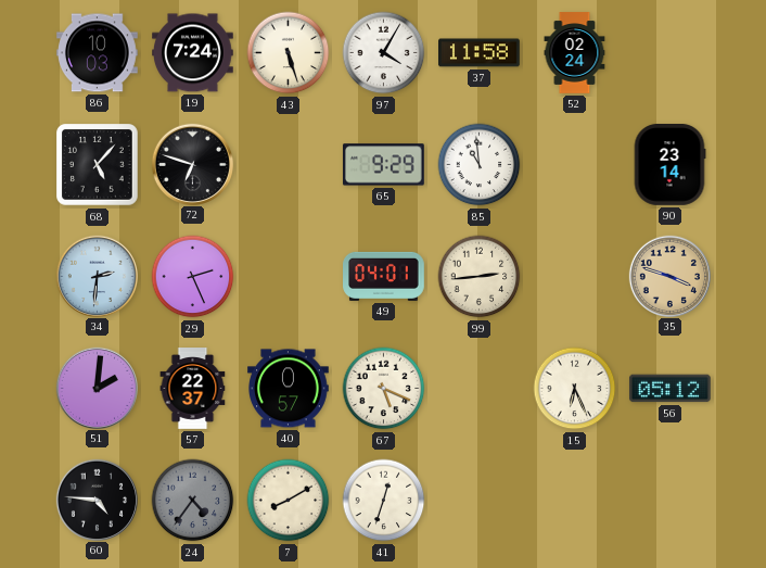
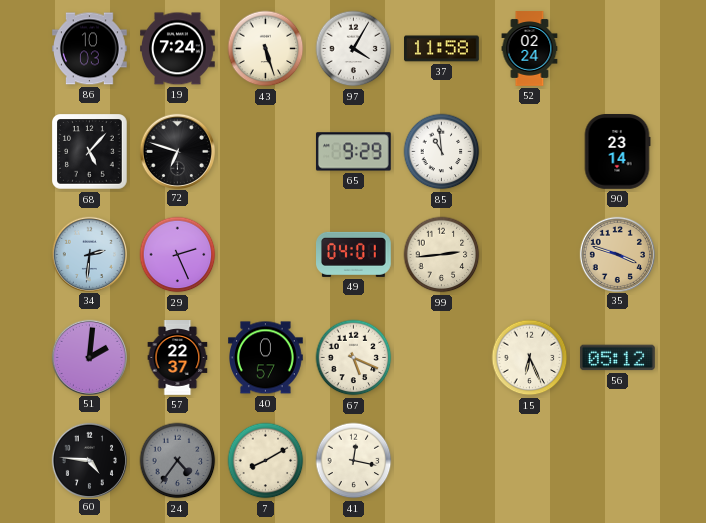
41: 12:33 -> 12:17 (354, 461)
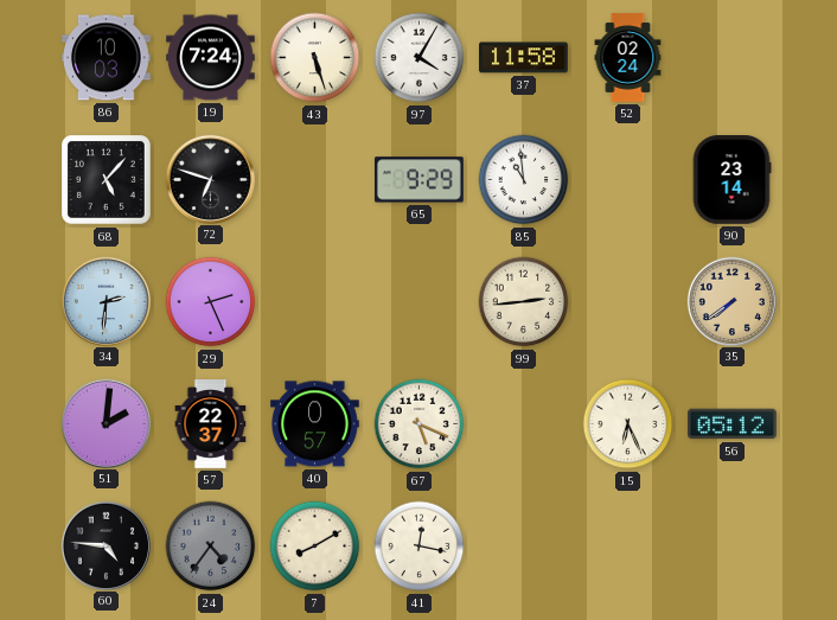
49: 04:01 -> none (354, 254)
35: 3:48 -> 7:39 (731, 301)
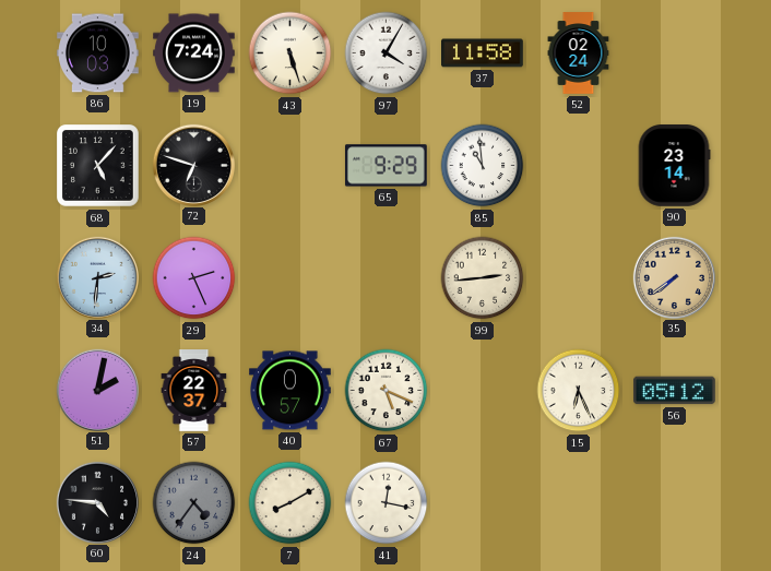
51: 2:01 -> 2:02 (97, 390)
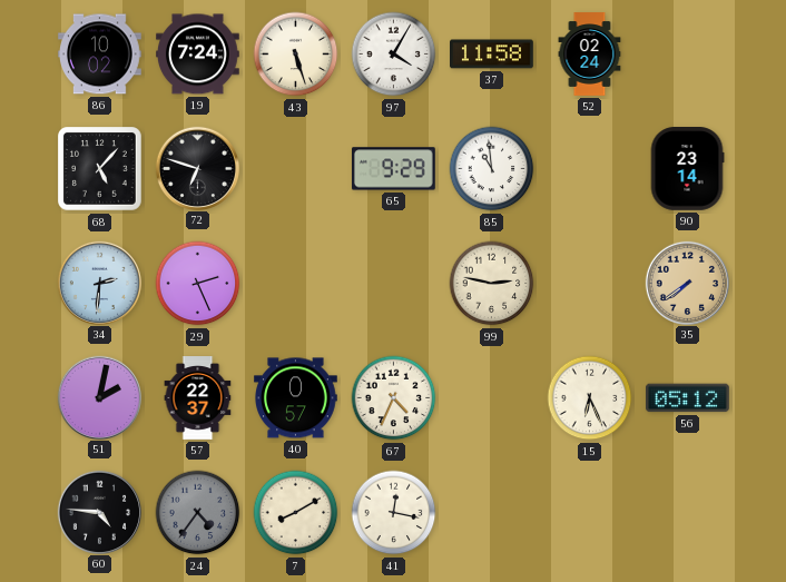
86: 10:03 -> 10:02 (100, 55)
99: 2:44 -> 2:47 (492, 284)
67: 5:19 -> 4:34 (394, 398)
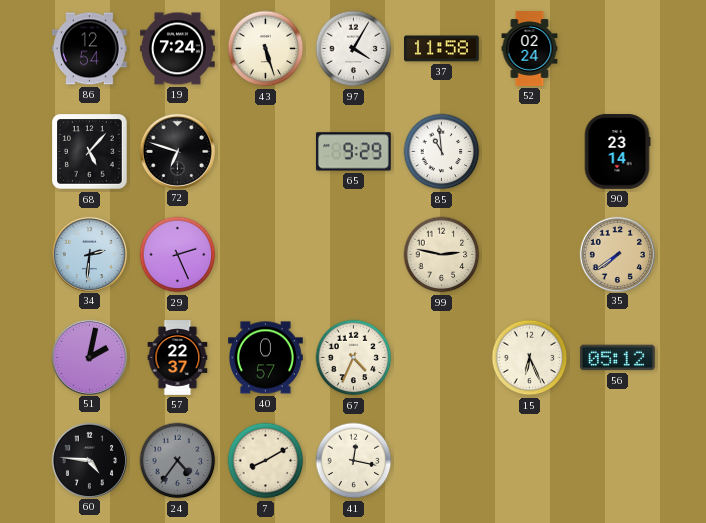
86: 10:02 -> 12:54 (90, 49)
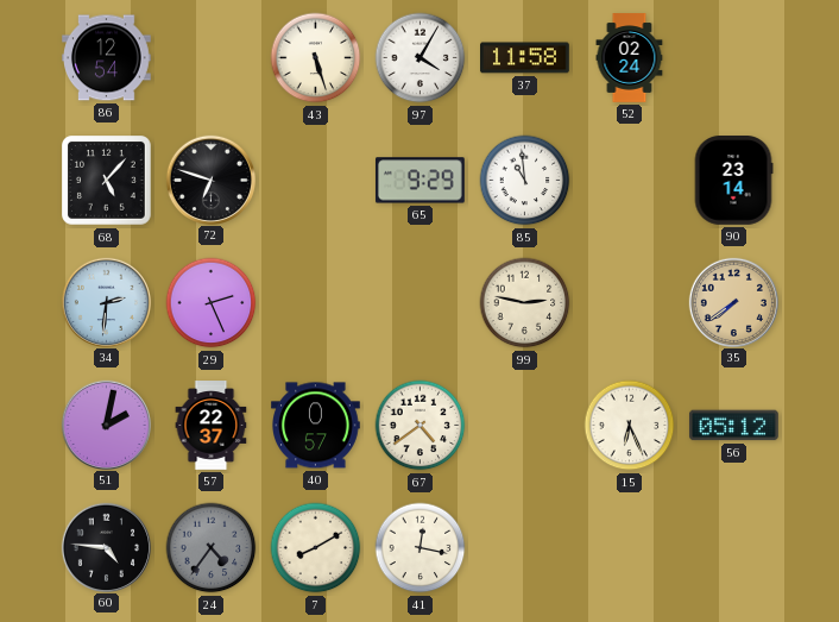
19: 7:24 -> none (178, 49)
67: 4:34 -> 4:39 (421, 426)
